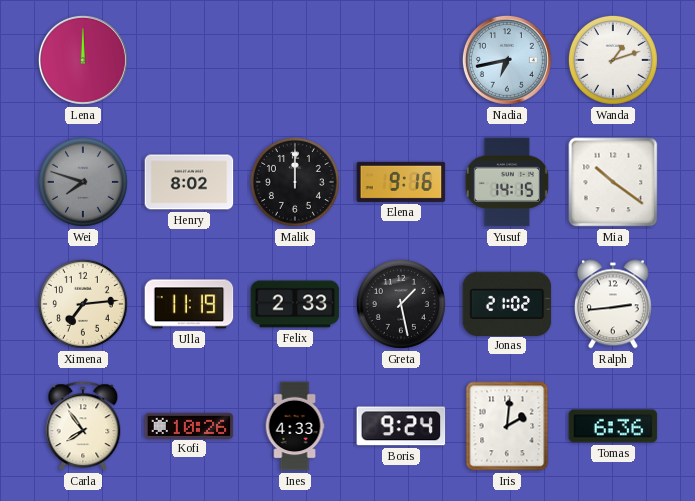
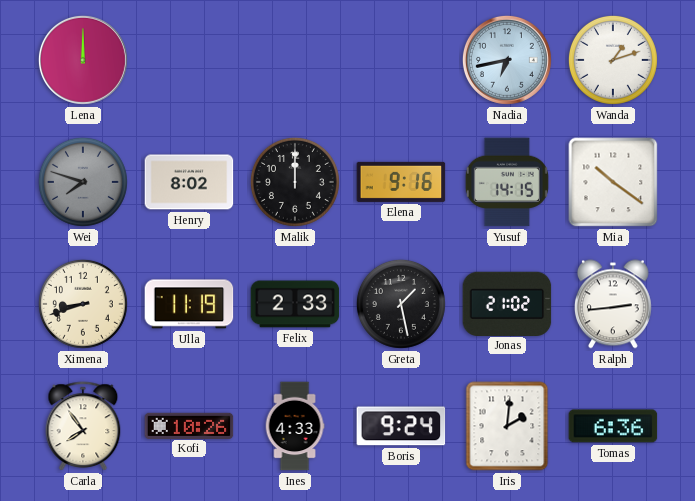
Ximena: 7:14 -> 8:42 (83, 304)
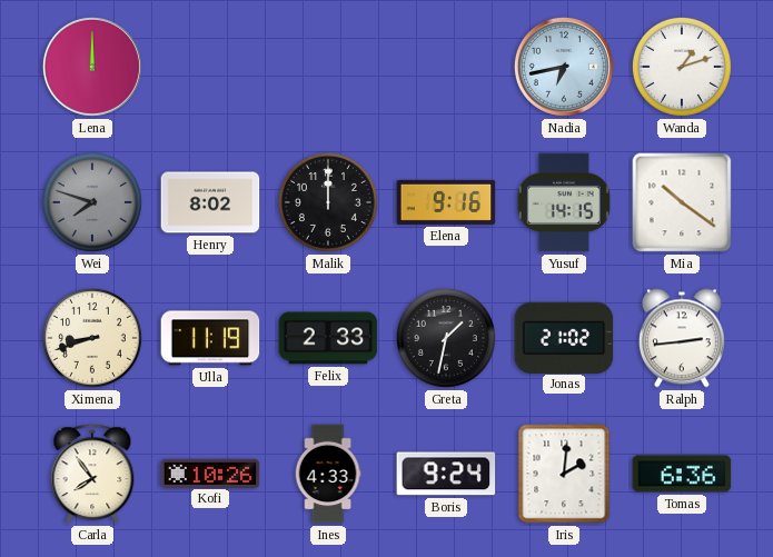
Greta: 1:28 -> 1:32 (446, 338)
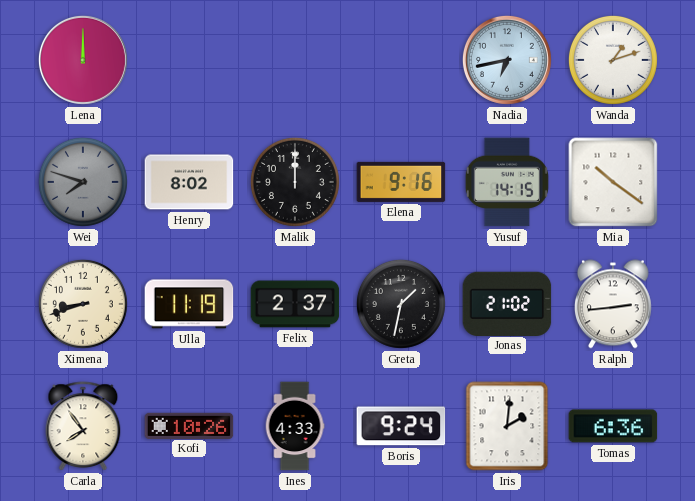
Felix: 2:33 -> 2:37 (295, 304)
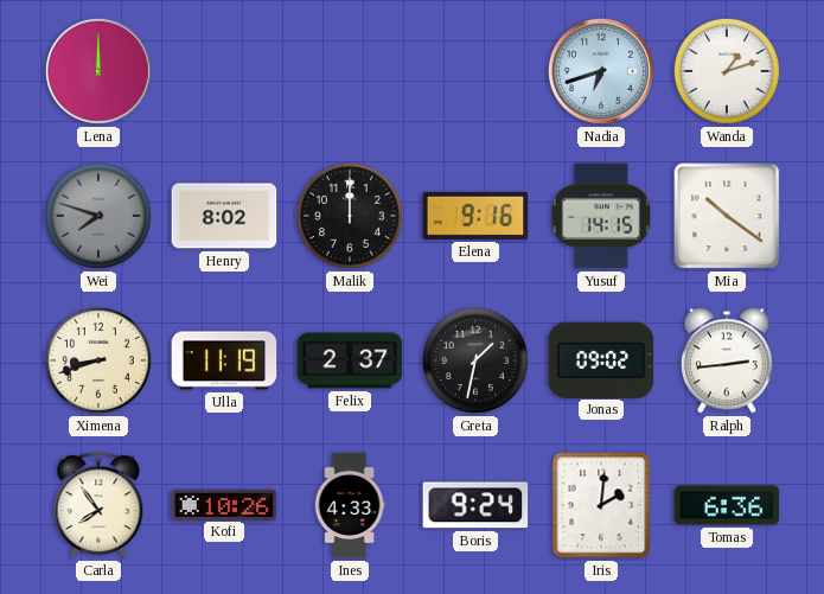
Nadia: 6:43 -> 6:42 (601, 71)
Jonas: 21:02 -> 09:02 (601, 359)
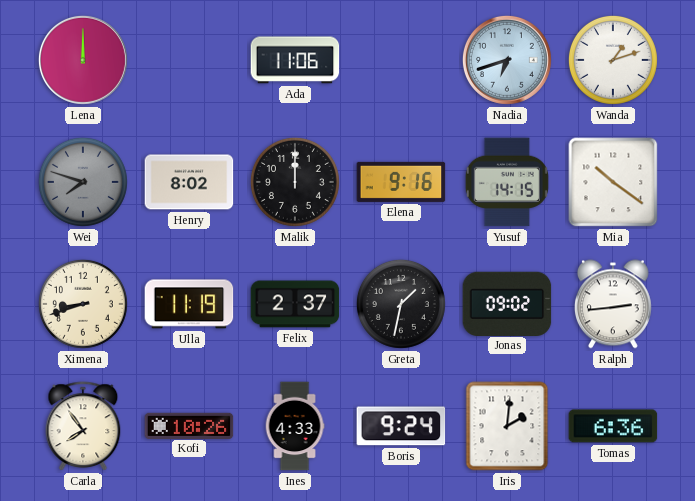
Ada: none -> 11:06 (295, 60)
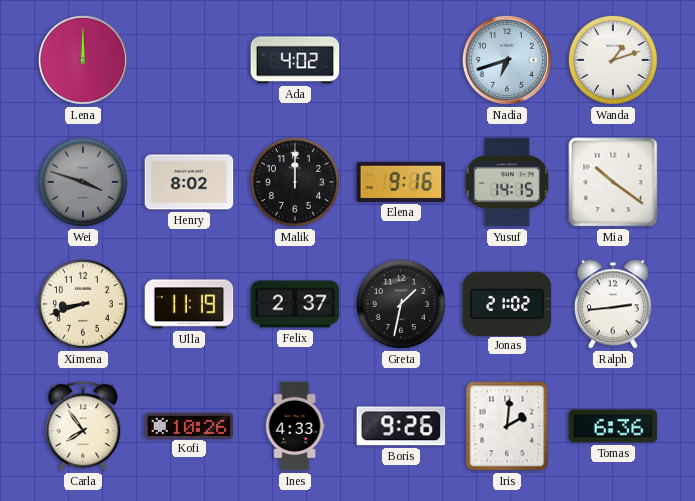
Ada: 11:06 -> 4:02 (295, 60)
Wei: 7:48 -> 3:48 (83, 182)
Jonas: 09:02 -> 21:02 (507, 303)
Boris: 9:24 -> 9:26 (401, 426)
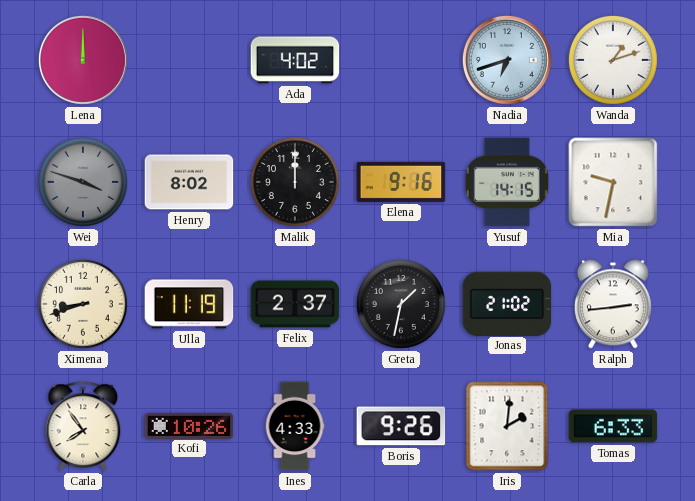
Mia: 10:21 -> 9:32 (613, 182)
Tomas: 6:36 -> 6:33 (613, 426)
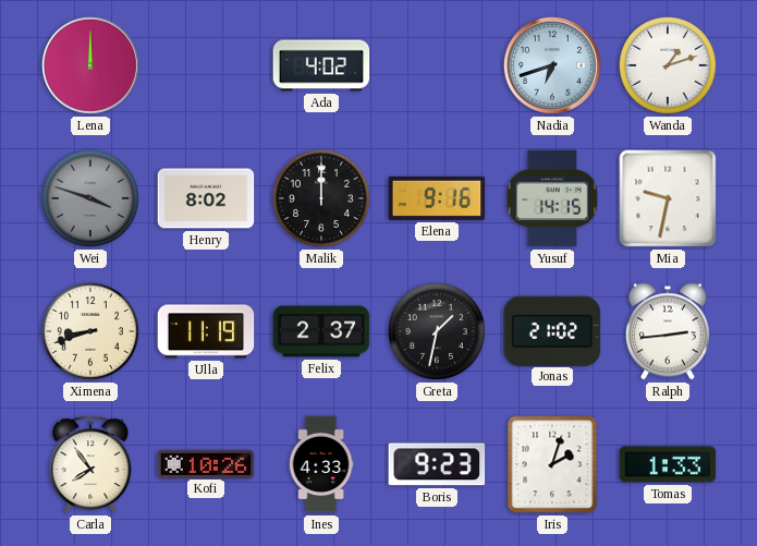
Boris: 9:26 -> 9:23 (437, 464)
Iris: 2:01 -> 2:03 (552, 464)
Tomas: 6:33 -> 1:33 (668, 464)
